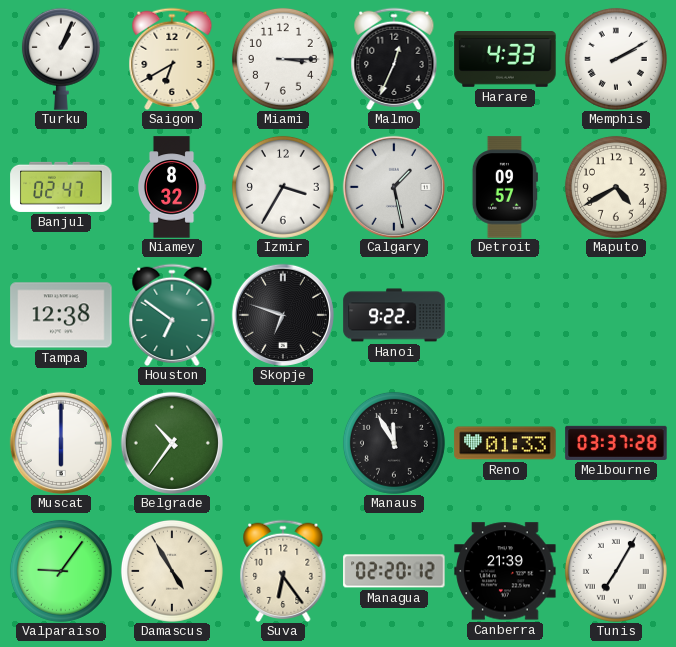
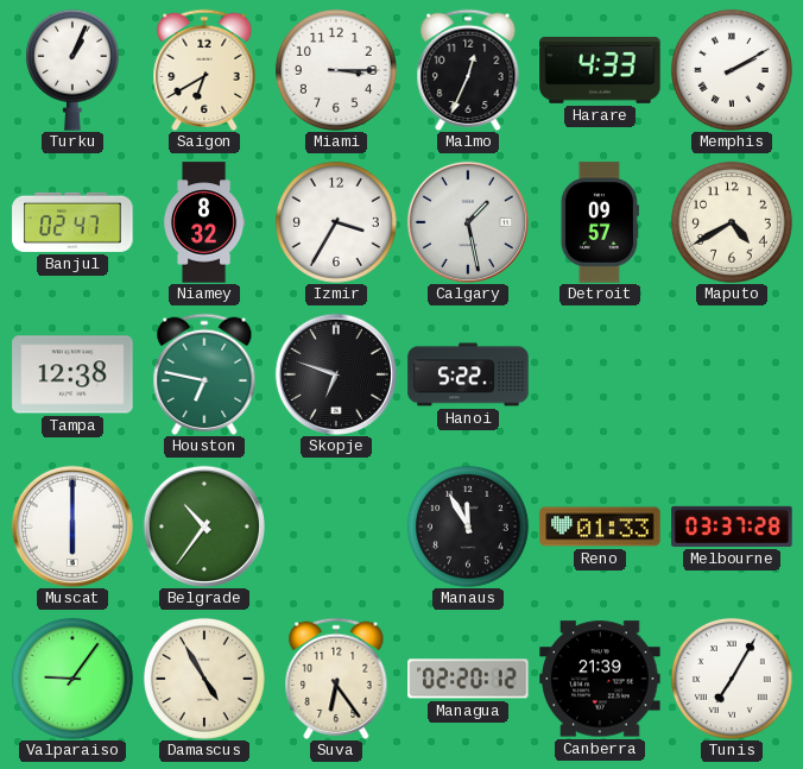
Houston: 6:51 -> 6:47 (204, 373)
Hanoi: 9:22 -> 5:22 (468, 374)
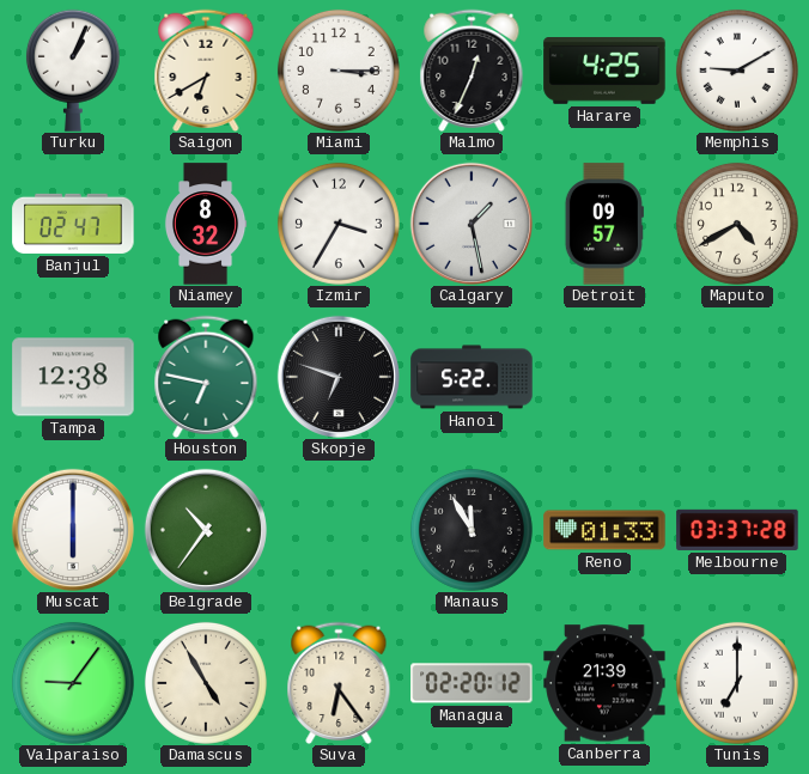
Harare: 4:33 -> 4:25 (604, 72)
Memphis: 2:10 -> 9:10 (737, 71)
Tunis: 7:05 -> 7:00 (737, 683)
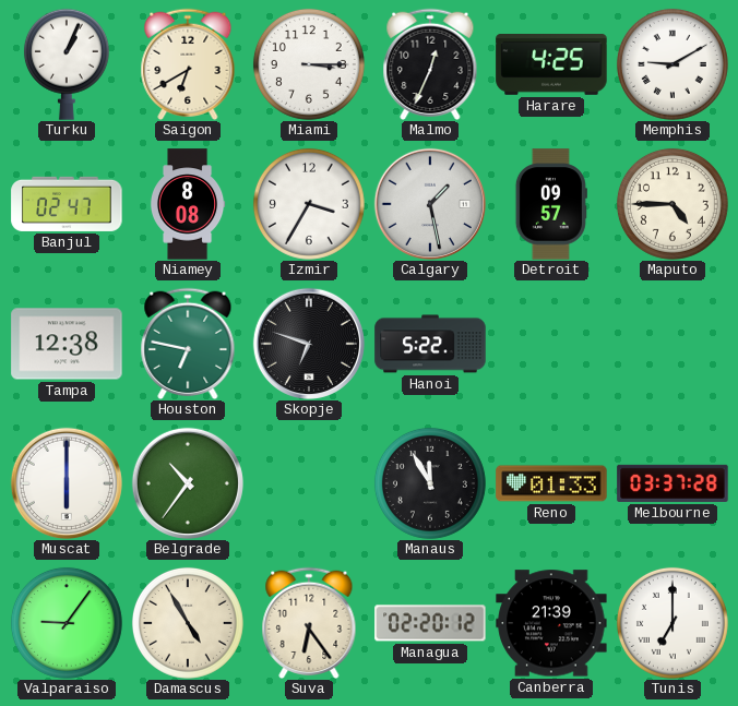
Niamey: 8:32 -> 8:08 (188, 204)
Maputo: 4:40 -> 4:45 (672, 204)
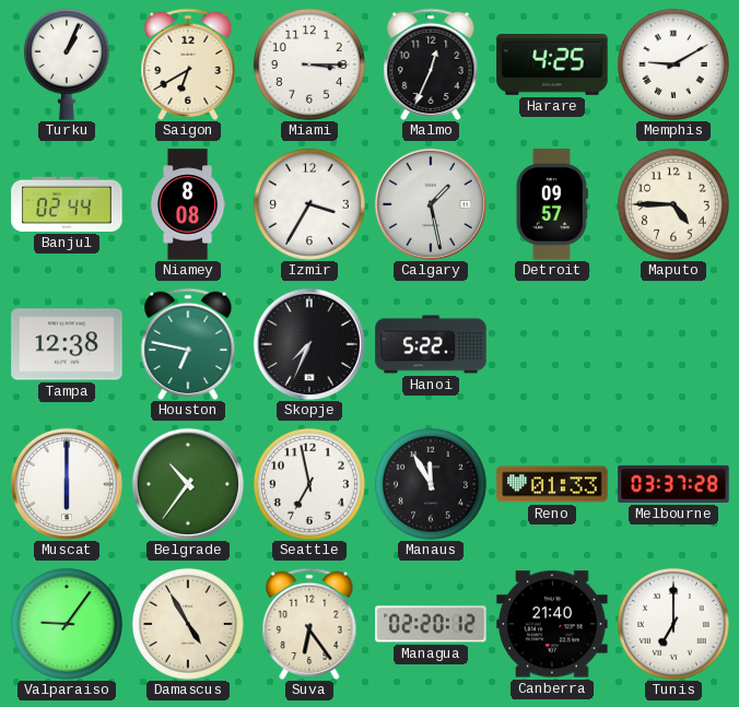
Banjul: 02:47 -> 02:44 (67, 204)
Skopje: 6:48 -> 7:34 (309, 344)
Seattle: none -> 6:58 (309, 484)
Canberra: 21:39 -> 21:40 (552, 624)
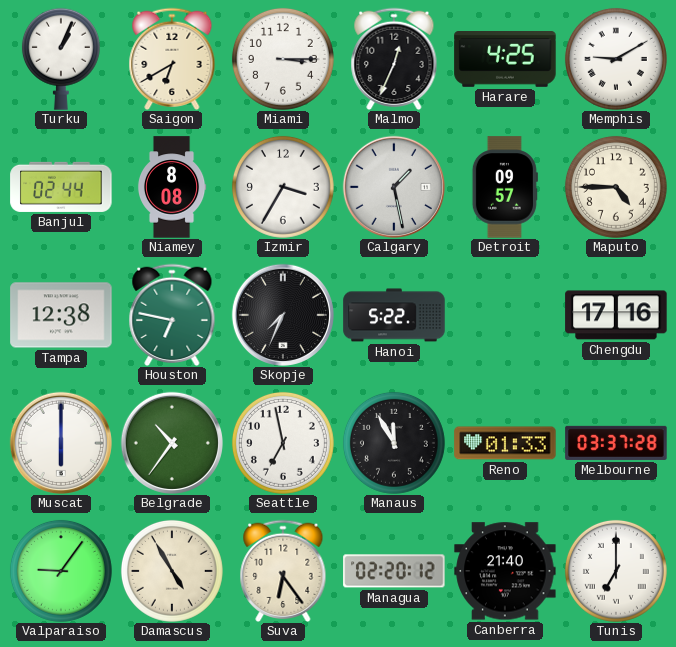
Chengdu: none -> 17:16 (616, 315)
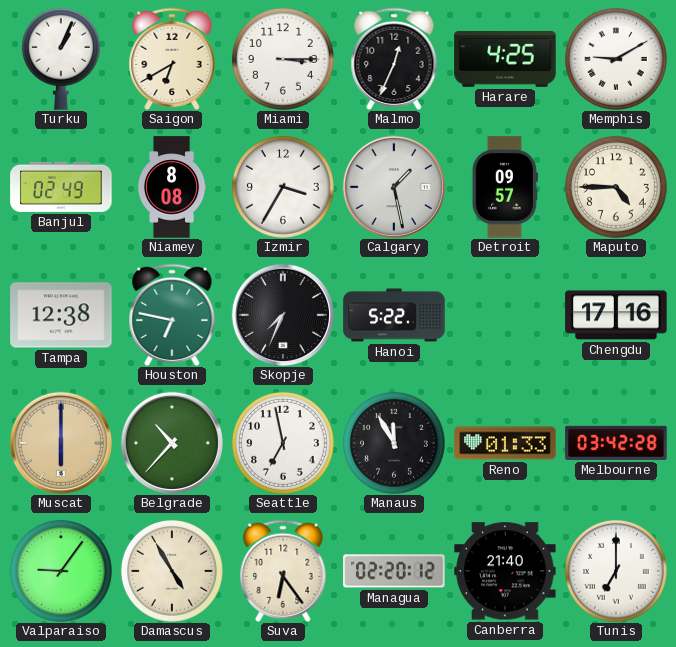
Banjul: 02:44 -> 02:49 (61, 187)
Muscat dial: white -> champagne (61, 443)
Belgrade: 10:36 -> 10:37 (172, 443)
Melbourne: 03:37 -> 03:42 (616, 443)
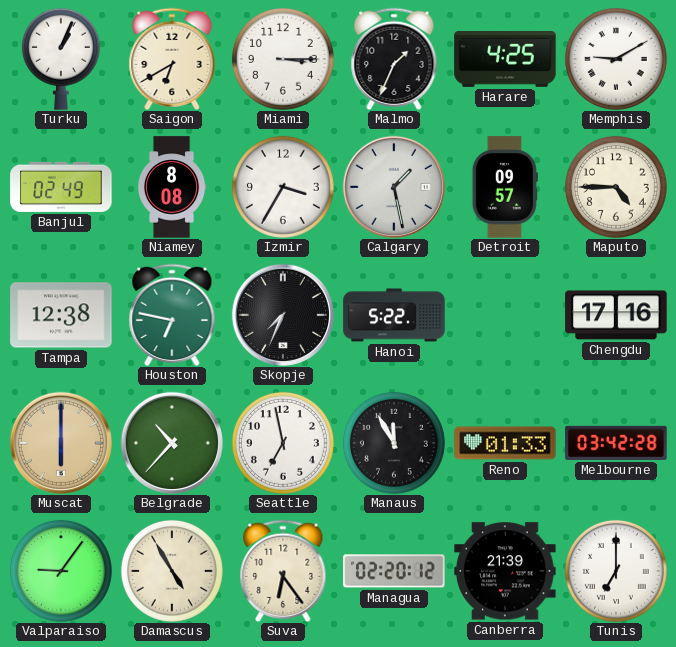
Malmo: 12:34 -> 1:34 (394, 58)
Canberra: 21:40 -> 21:39 (505, 571)
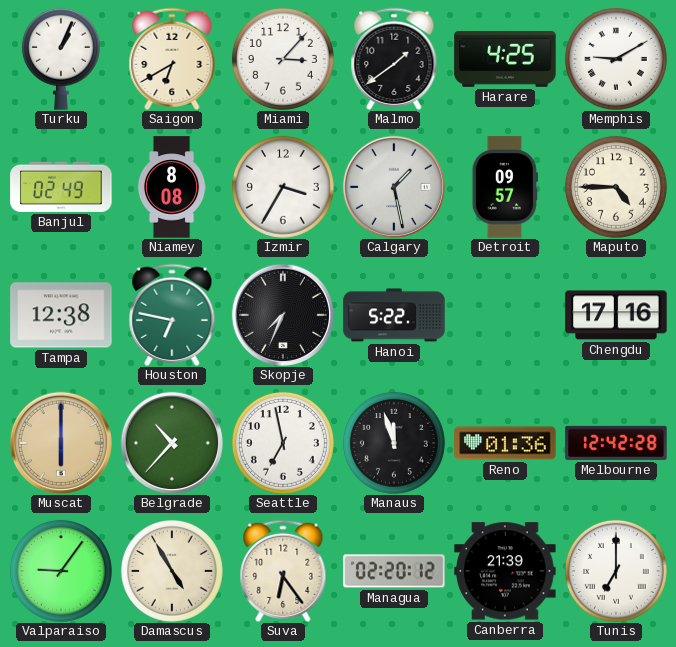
Miami: 3:15 -> 3:07 (283, 59)
Malmo: 1:34 -> 1:39 (394, 58)
Manaus: 11:55 -> 11:57 (394, 443)
Reno: 01:33 -> 01:36 (505, 443)
Melbourne: 03:42 -> 12:42 (616, 443)
